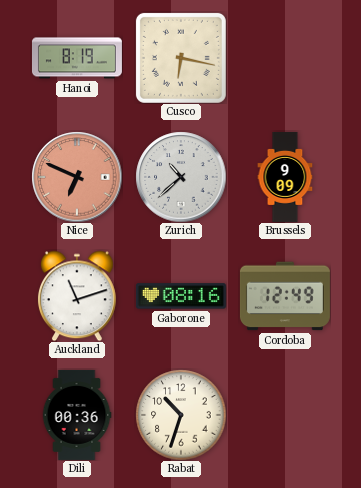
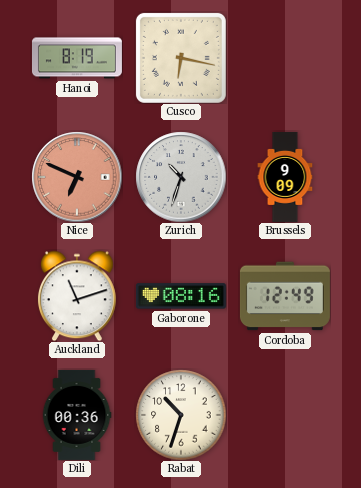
Zurich: 10:38 -> 10:33 (181, 177)
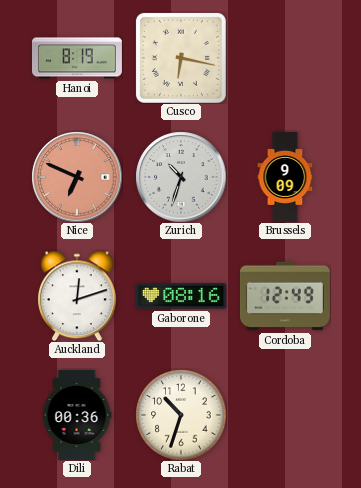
Auckland: 11:12 -> 12:12 (77, 296)
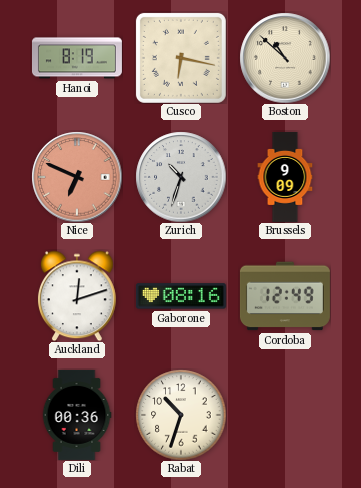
Boston: none -> 10:52 (285, 58)
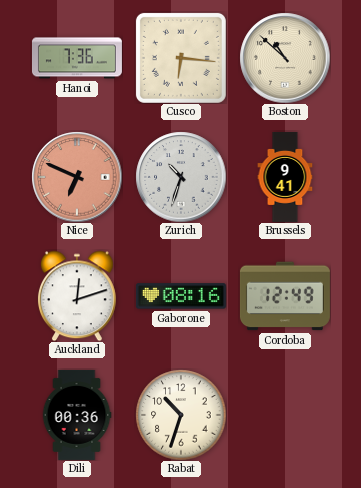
Hanoi: 8:19 -> 7:36 (77, 58)
Cusco: 6:17 -> 6:16 (181, 58)
Brussels: 9:09 -> 9:41 (285, 177)
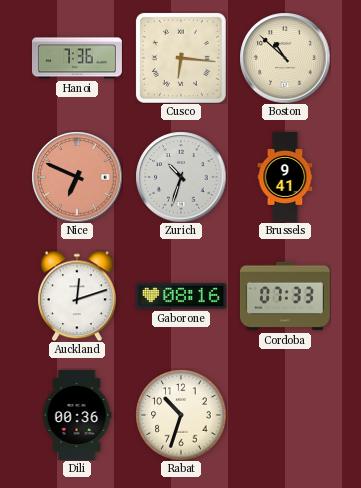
Cordoba: 12:49 -> 07:33 (285, 296)
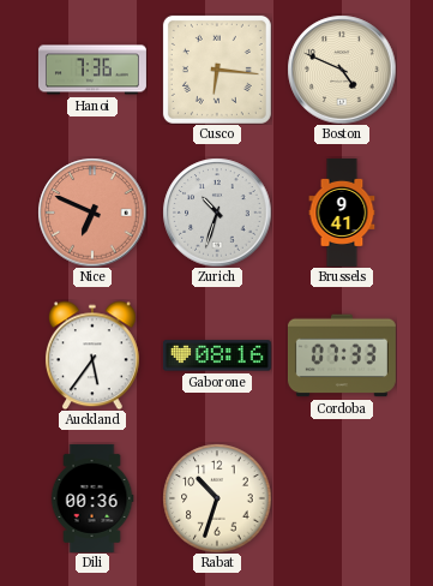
Boston: 10:52 -> 4:49 (342, 70)
Auckland: 12:12 -> 5:36 (92, 355)
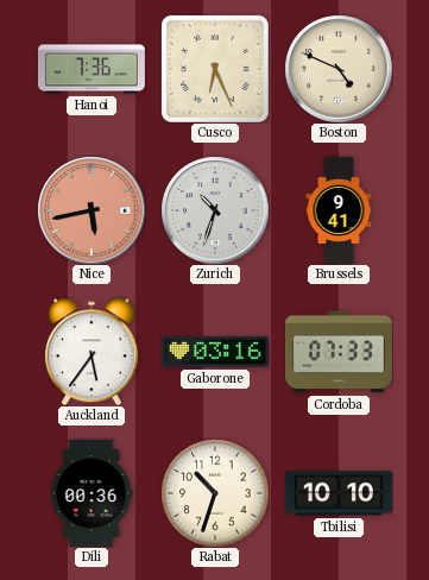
Cusco: 6:16 -> 6:26 (215, 69)
Nice: 6:49 -> 5:43 (92, 210)
Gaborone: 08:16 -> 03:16 (215, 352)
Tbilisi: none -> 10:10 (339, 493)
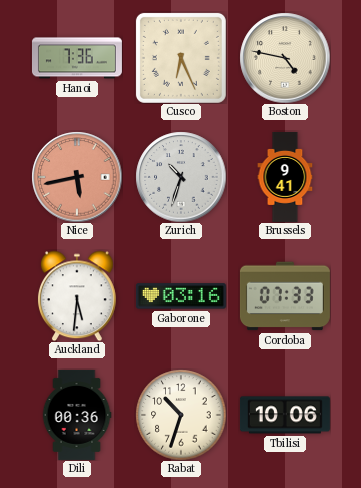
Boston: 4:49 -> 4:47 (285, 58)
Auckland: 5:36 -> 5:31 (77, 296)
Tbilisi: 10:10 -> 10:06 (285, 415)
